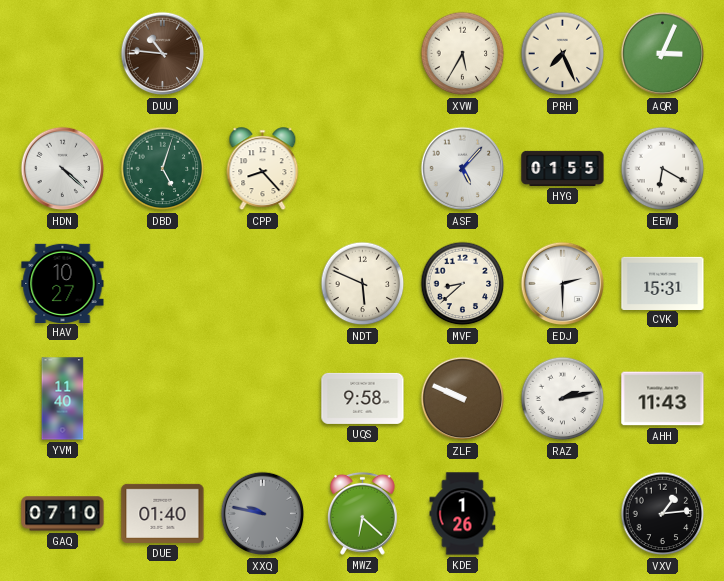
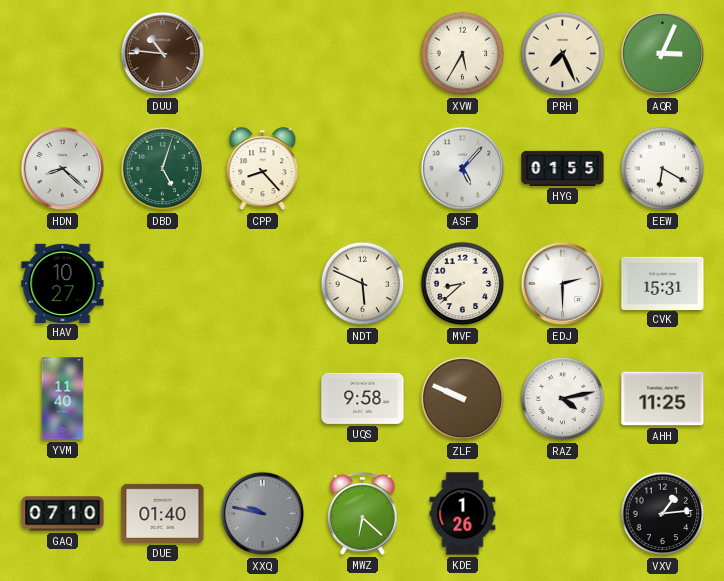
HDN: 4:22 -> 8:22 (63, 169)
RAZ: 2:13 -> 4:13 (563, 399)
AHH: 11:43 -> 11:25 (663, 399)
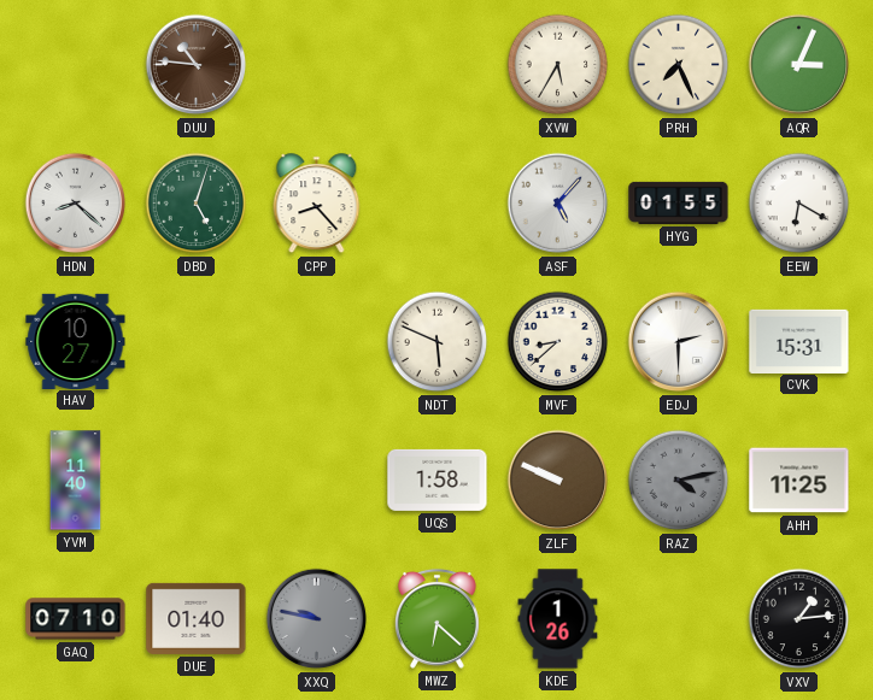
UQS: 9:58 -> 1:58 (438, 480)
RAZ dial: white -> grey (679, 481)
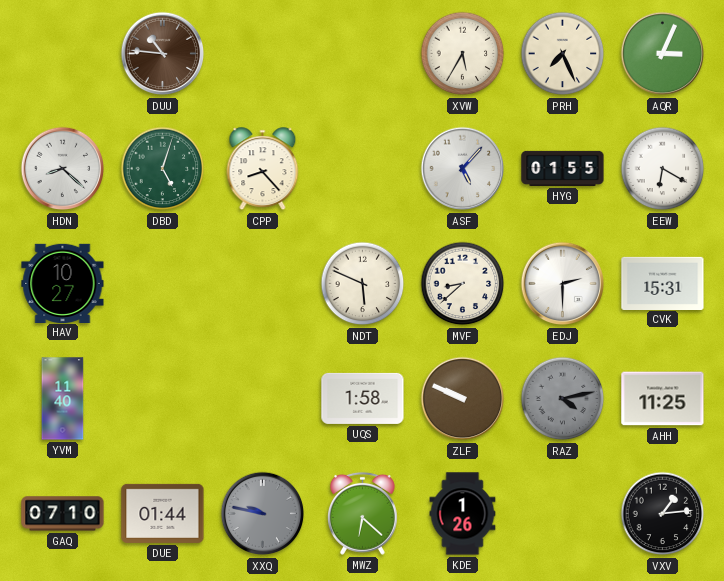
DUE: 01:40 -> 01:44 (163, 513)
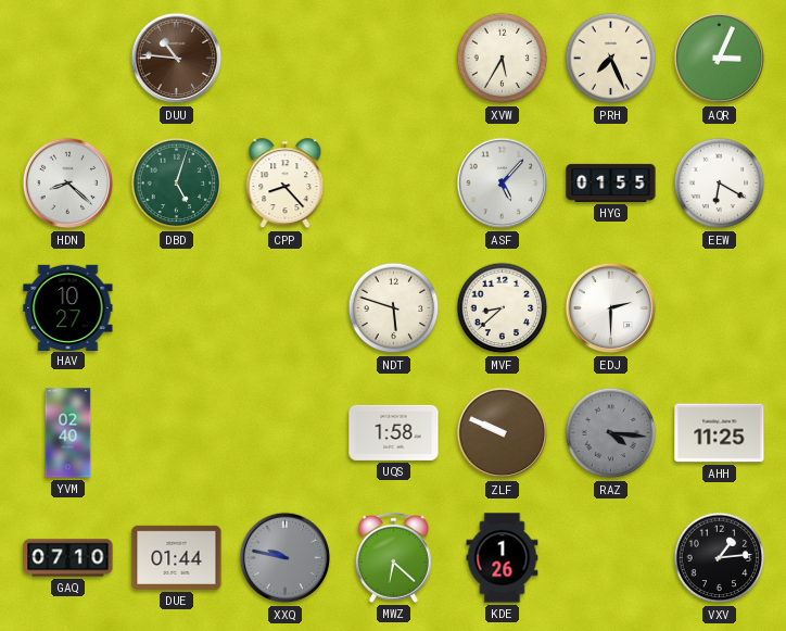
NDT: 5:49 -> 5:48 (394, 308)
CVK: 15:31 -> none (663, 283)
YVM: 11:40 -> 02:40 (68, 433)
RAZ: 4:13 -> 4:16 (611, 433)
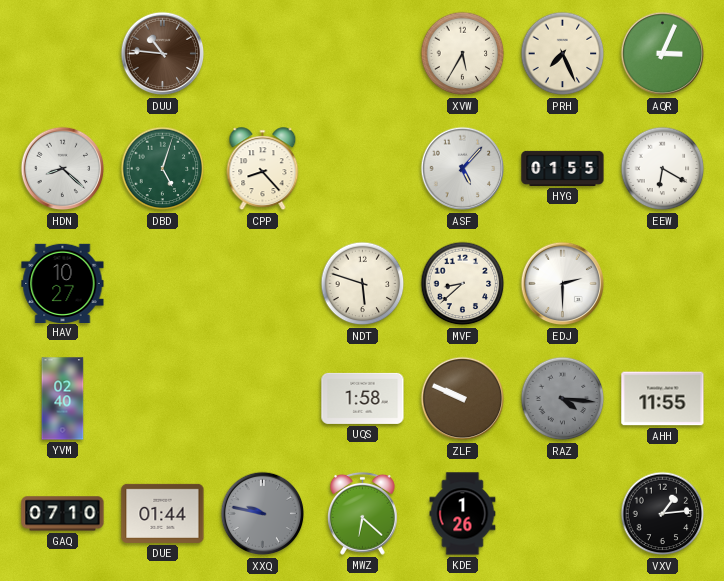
AHH: 11:25 -> 11:55 (663, 399)
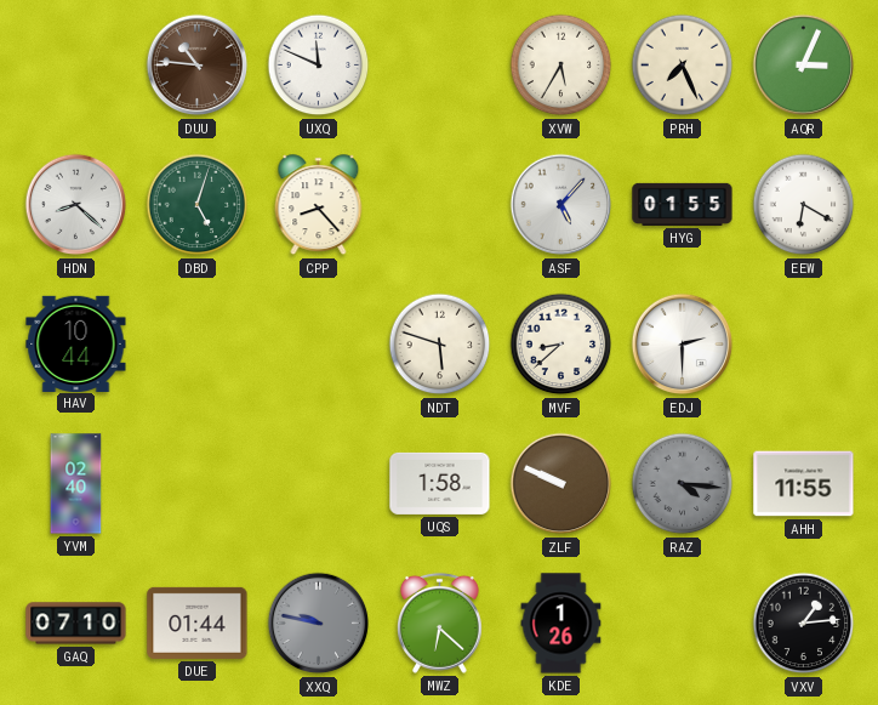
UXQ: none -> 11:49 (319, 66)
HAV: 10:27 -> 10:44 (76, 343)
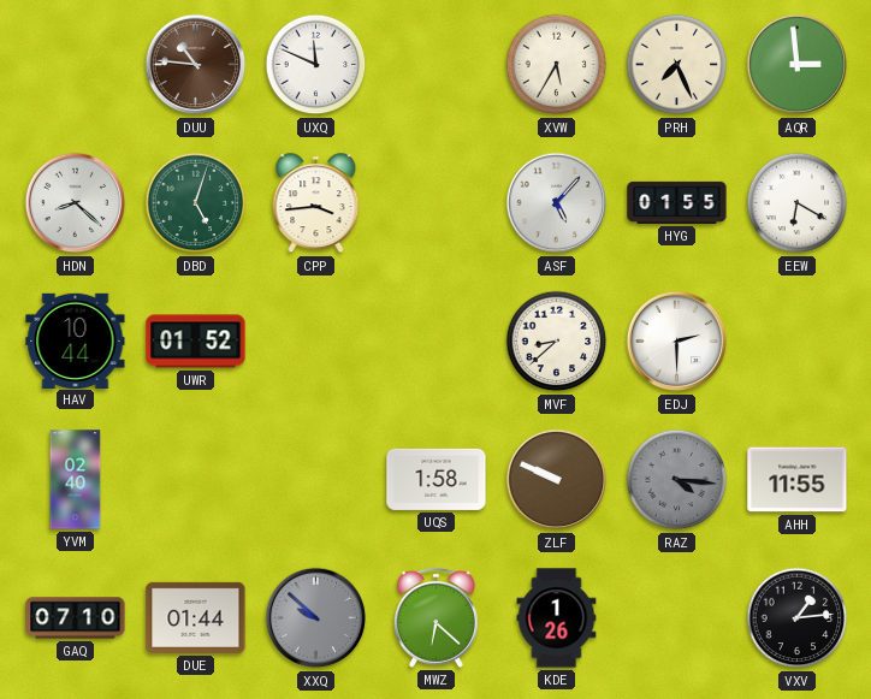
AQR: 3:04 -> 2:59 (798, 65)
CPP: 8:23 -> 3:44 (316, 203)
UWR: none -> 01:52 (196, 342)
NDT: 5:48 -> none (440, 345)
XXQ: 9:47 -> 9:52 (316, 618)
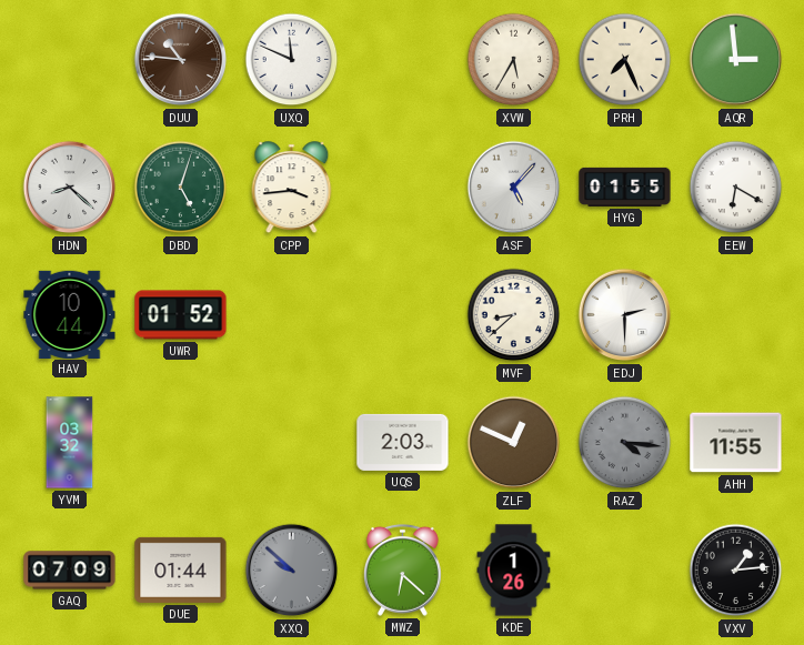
YVM: 02:40 -> 03:32 (70, 443)
UQS: 1:58 -> 2:03 (403, 442)
ZLF: 9:49 -> 12:49 (514, 443)
GAQ: 07:10 -> 07:09 (70, 571)
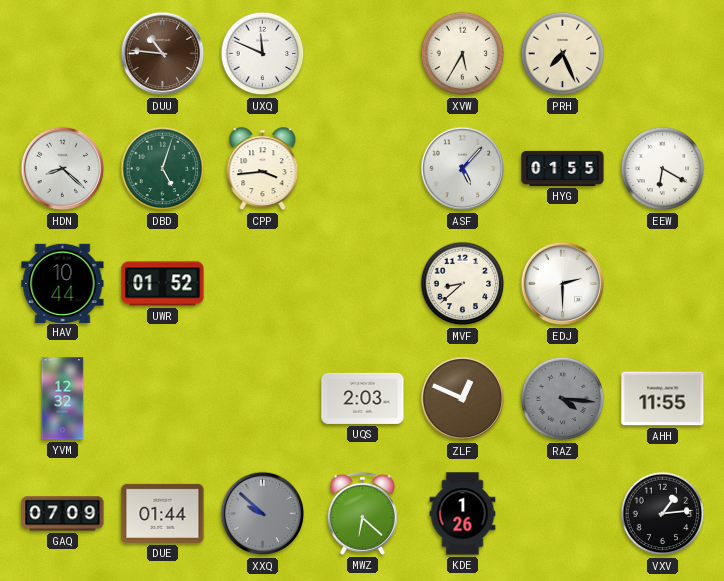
AQR: 2:59 -> none (736, 60)
YVM: 03:32 -> 12:32 (63, 399)
